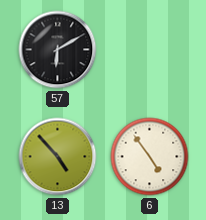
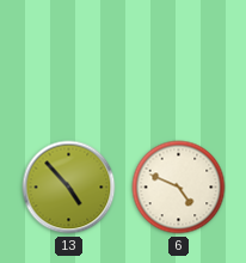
57: 6:10 -> none (58, 50)
6: 4:54 -> 4:49 (179, 188)
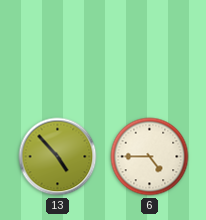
6: 4:49 -> 4:45 (150, 157)
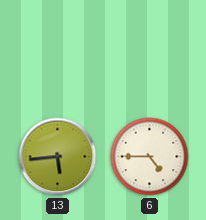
13: 4:53 -> 5:44 (58, 157)
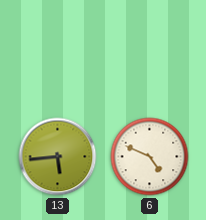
6: 4:45 -> 4:49 (150, 157)
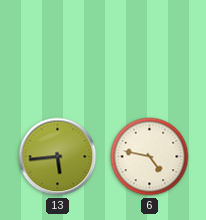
6: 4:49 -> 4:47 (150, 157)
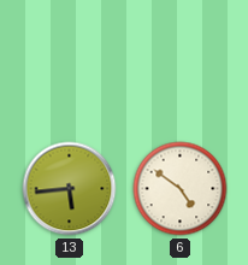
6: 4:47 -> 4:51 (181, 189)
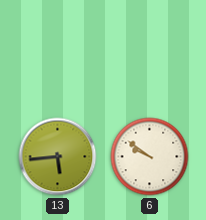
6: 4:51 -> 9:51 (150, 157)
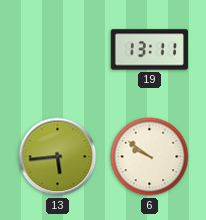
19: none -> 13:11 (149, 50)
